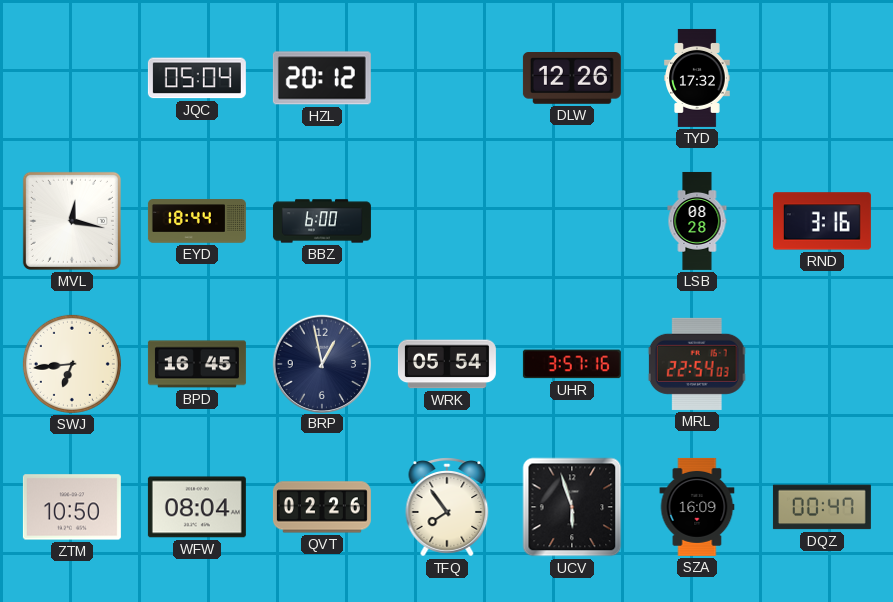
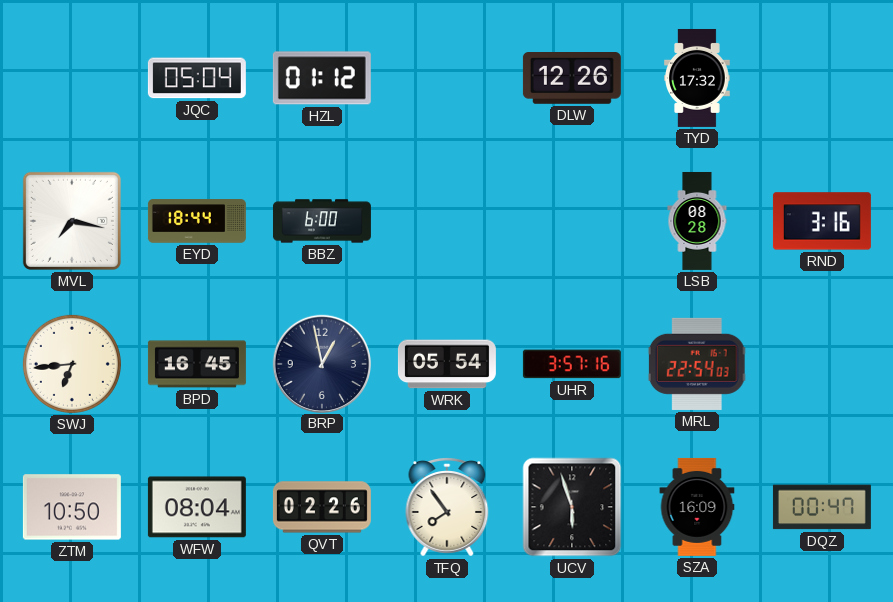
HZL: 20:12 -> 01:12 (322, 78)
MVL: 12:17 -> 7:17 (72, 221)
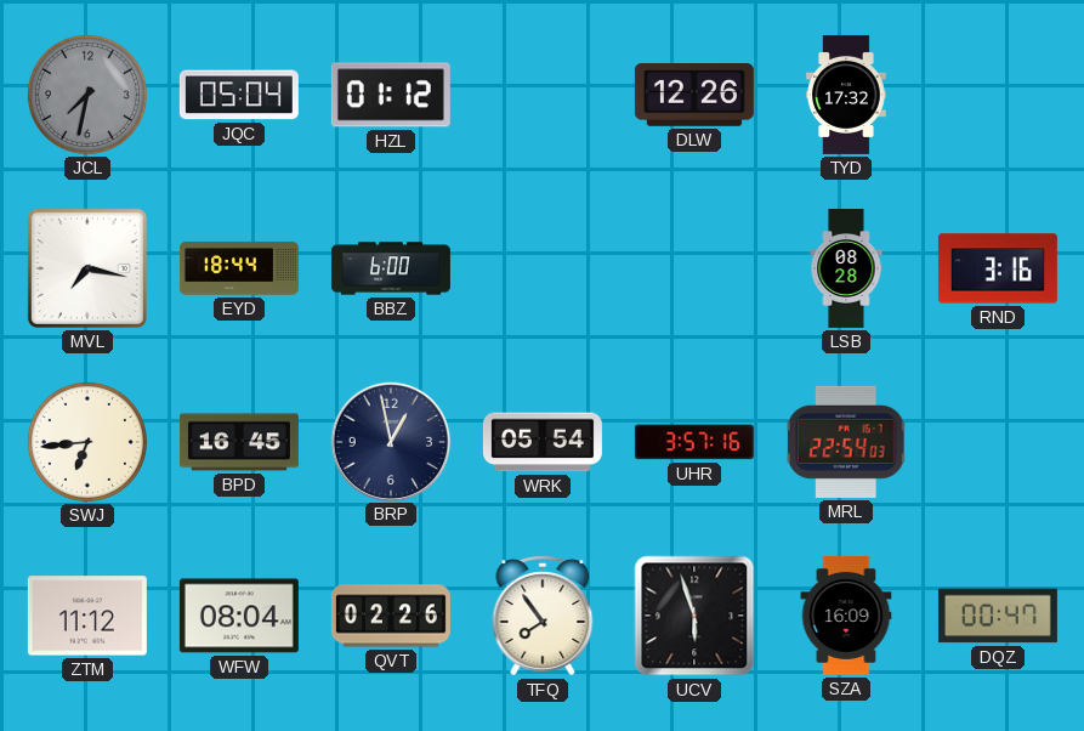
JCL: none -> 7:32 (87, 95)
ZTM: 10:50 -> 11:12 (87, 616)
